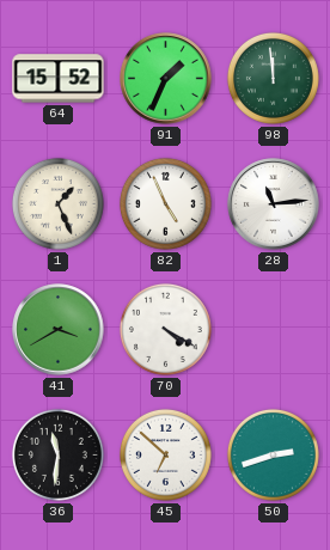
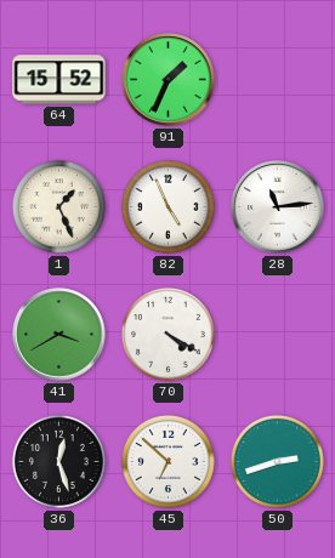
98: 11:59 -> none (273, 78)
36: 11:31 -> 12:27 (58, 461)
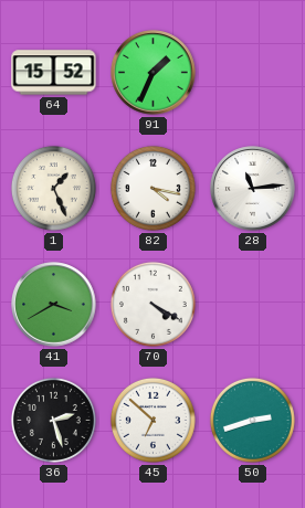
82: 4:56 -> 4:17 (152, 188)
36: 12:27 -> 2:27 (53, 420)
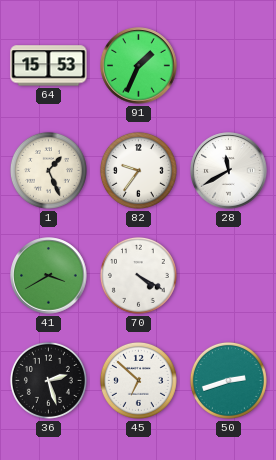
64: 15:52 -> 15:53 (49, 66)
82: 4:17 -> 9:36 (138, 170)
28: 11:14 -> 11:40 (229, 171)
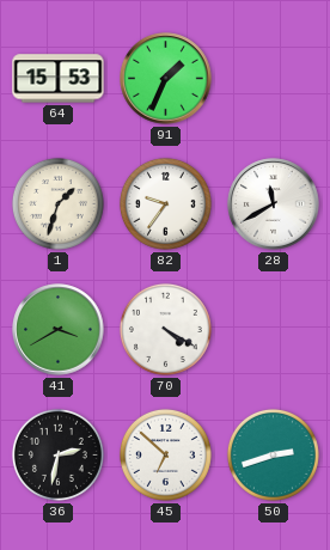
1: 1:26 -> 1:33 (57, 203)
36: 2:27 -> 2:32 (57, 454)
